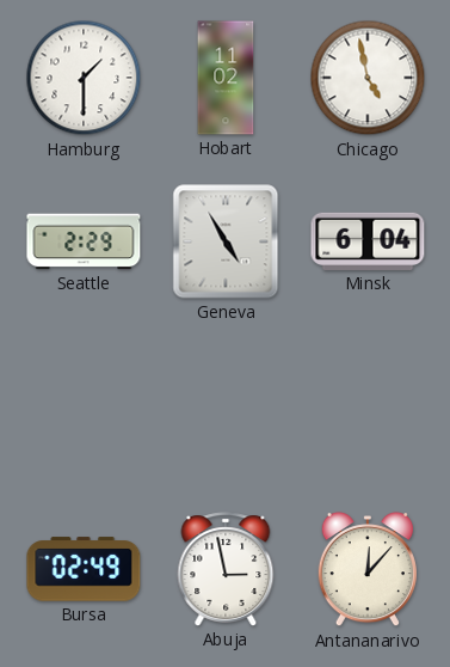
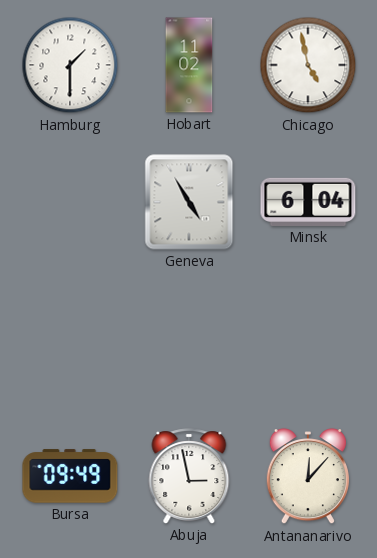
Seattle: 2:29 -> none (84, 241)
Bursa: 02:49 -> 09:49 (70, 476)
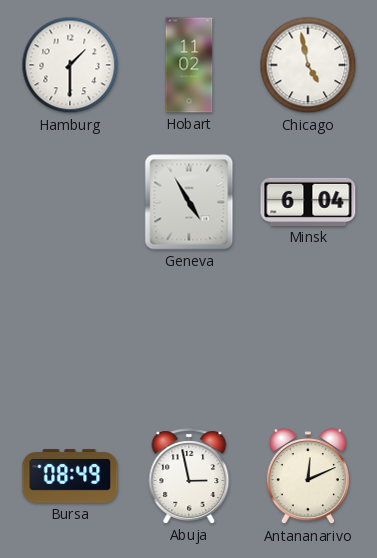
Bursa: 09:49 -> 08:49 (70, 476)
Antananarivo: 12:07 -> 12:11 (308, 477)
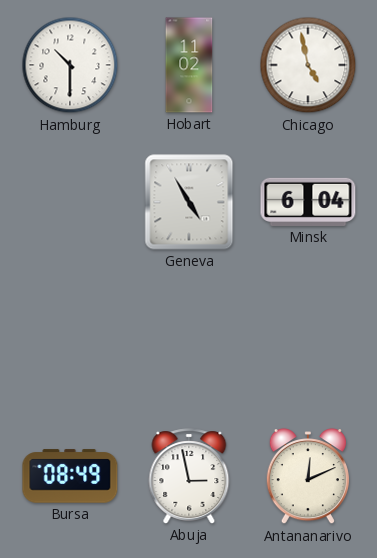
Hamburg: 1:30 -> 10:30 (70, 65)
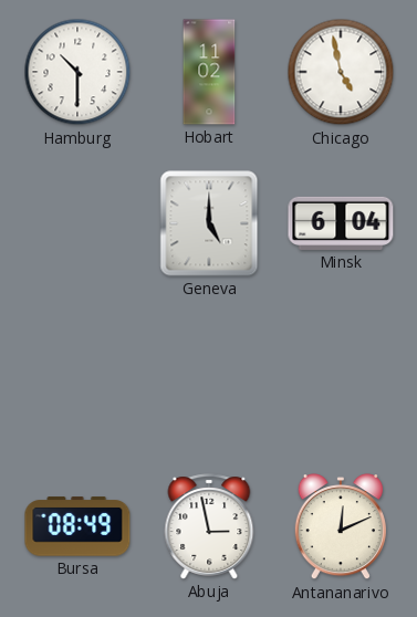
Geneva: 4:55 -> 5:00 (209, 223)
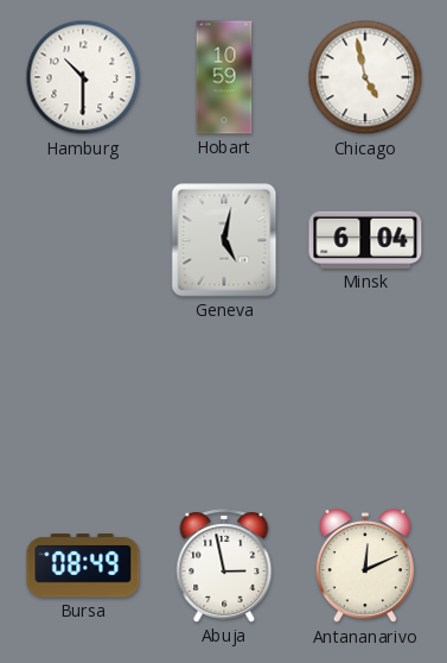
Hobart: 11:02 -> 10:59 (224, 77)
Geneva: 5:00 -> 5:02 (224, 240)
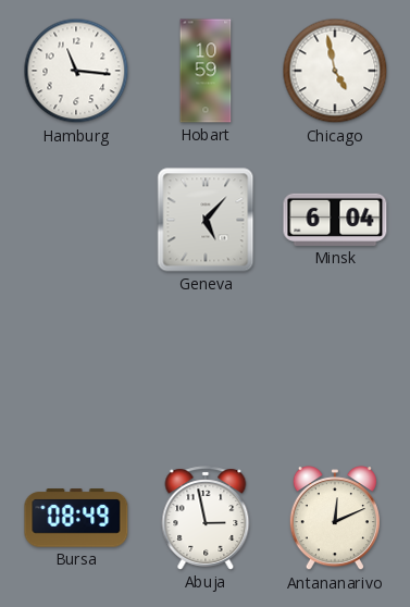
Hamburg: 10:30 -> 11:16 (76, 71)
Geneva: 5:02 -> 5:07 (206, 220)
